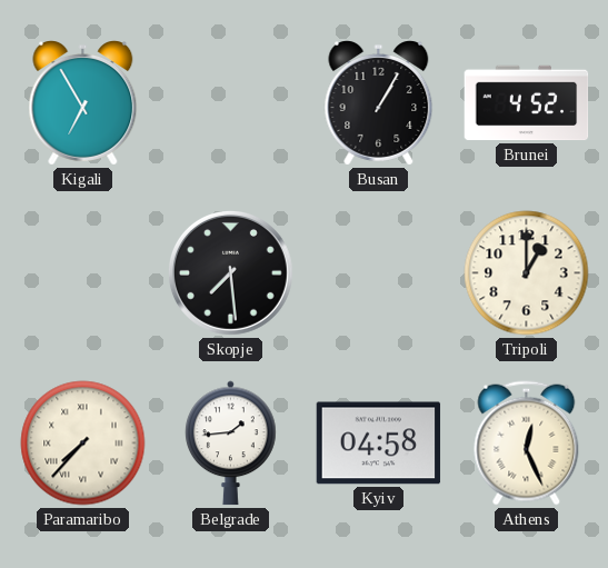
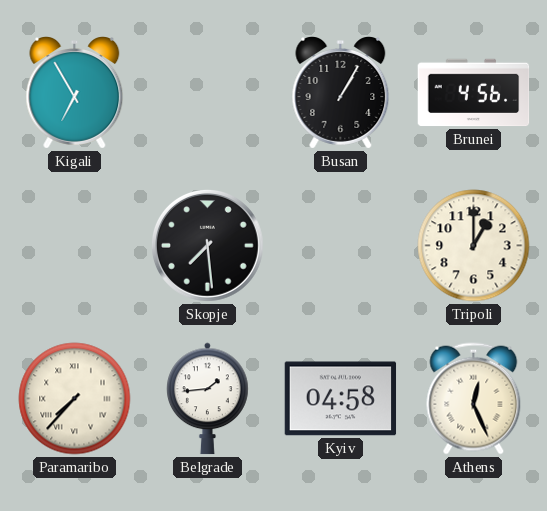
Brunei: 4:52 -> 4:56 (474, 93)
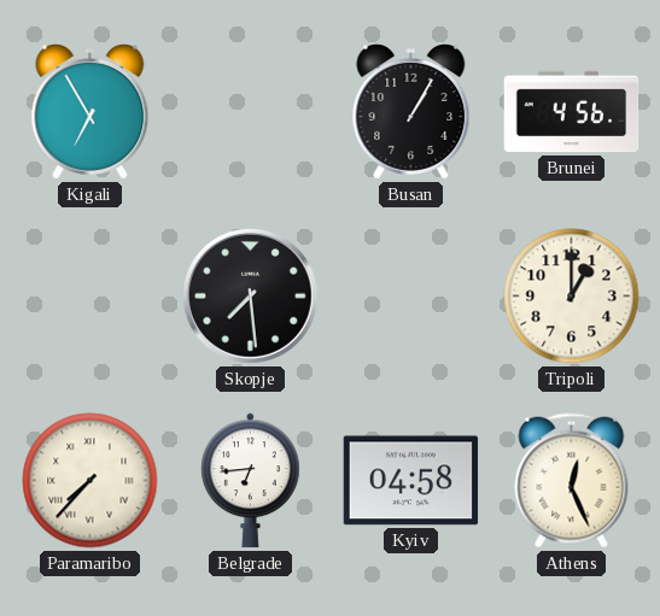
Belgrade: 1:44 -> 6:44 (251, 481)
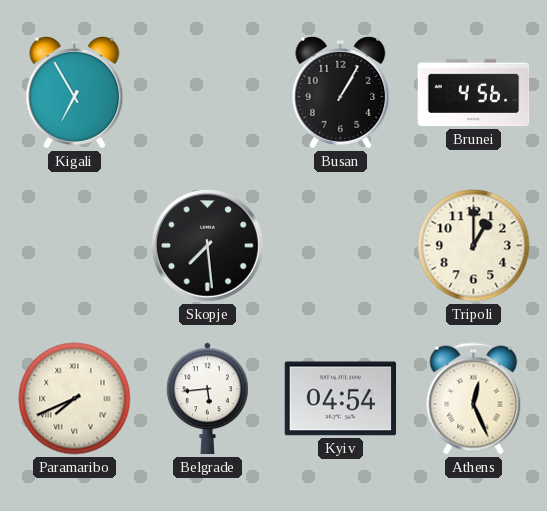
Paramaribo: 7:37 -> 7:41 (75, 399)
Belgrade: 6:44 -> 5:44 (208, 399)
Kyiv: 04:58 -> 04:54 (341, 399)
